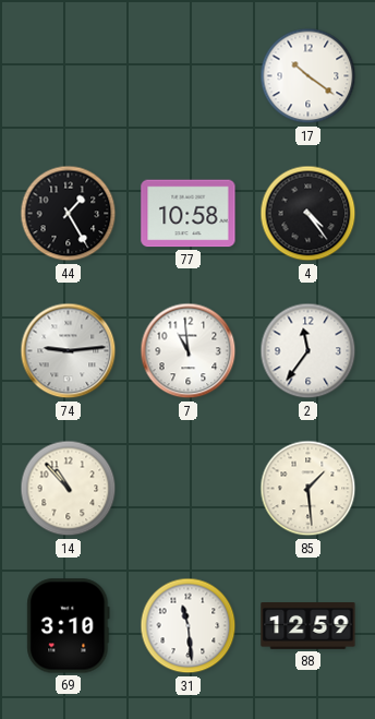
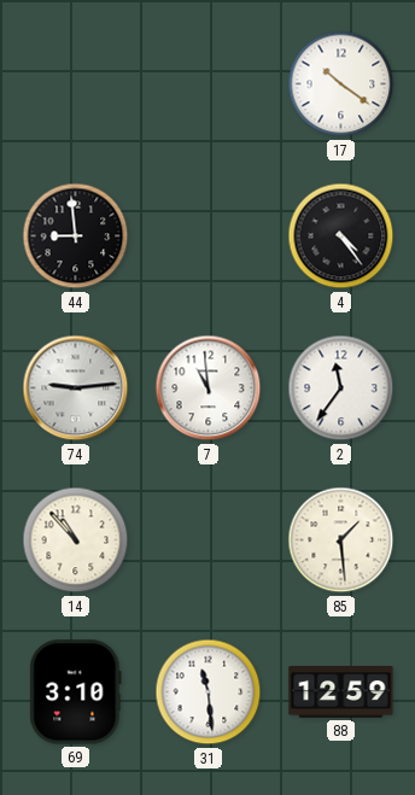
44: 1:25 -> 8:59 (76, 236)
77: 10:58 -> none (189, 214)
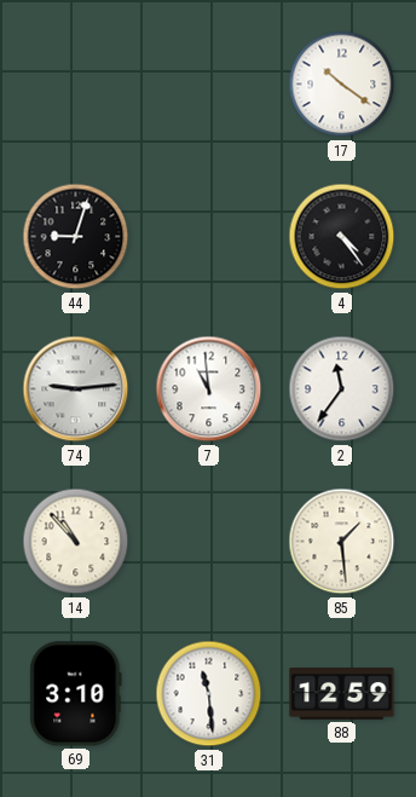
44: 8:59 -> 9:03 (76, 237)
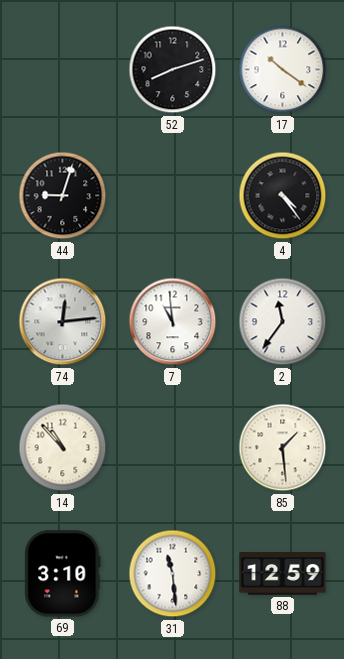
52: none -> 8:12 (173, 70)
74: 9:14 -> 12:14 (63, 322)
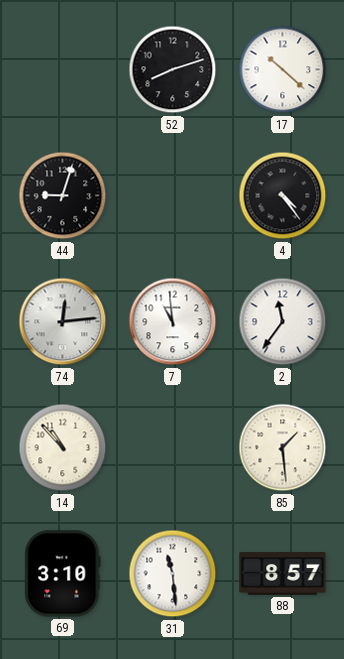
17: 10:21 -> 10:22 (283, 70)
88: 12:59 -> 8:57 (283, 574)
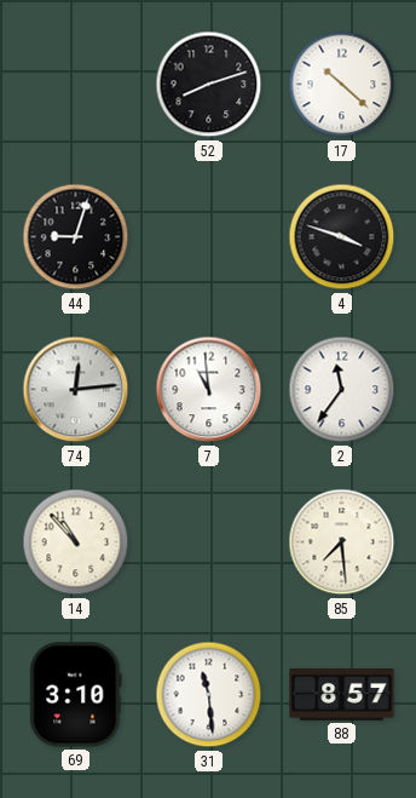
4: 4:24 -> 3:48 (342, 237)
85: 1:29 -> 7:29 (342, 542)
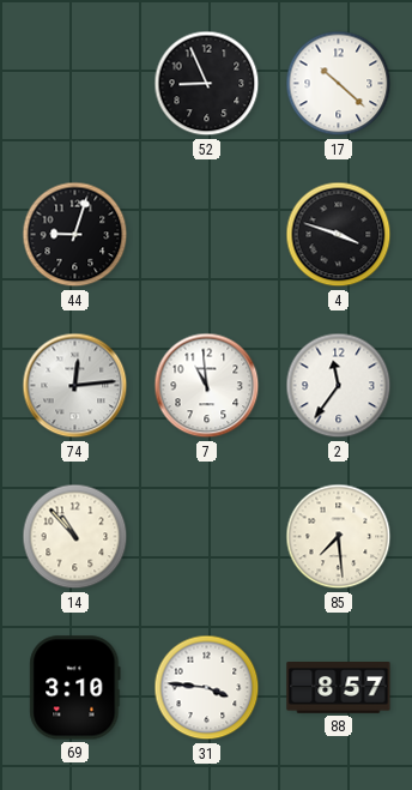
52: 8:12 -> 8:56 (207, 84)
31: 11:29 -> 3:46 (207, 688)
